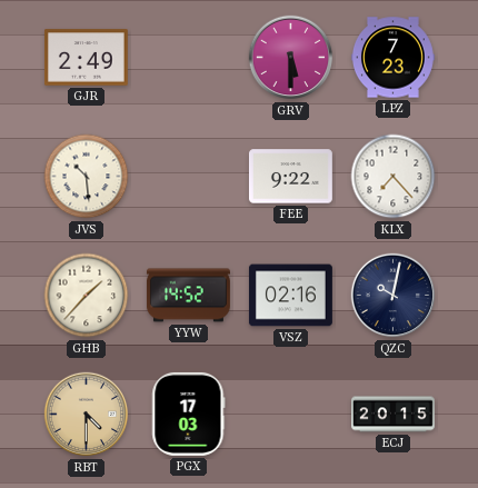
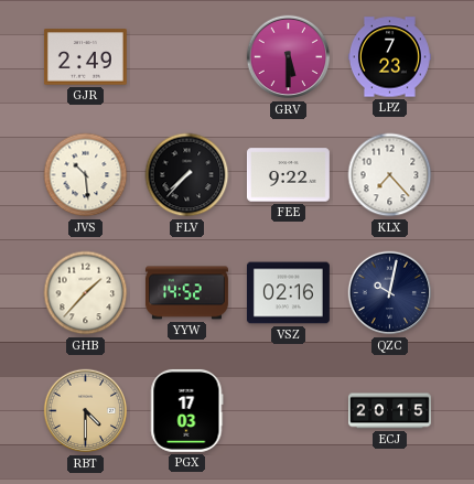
FLV: none -> 7:37 (187, 175)
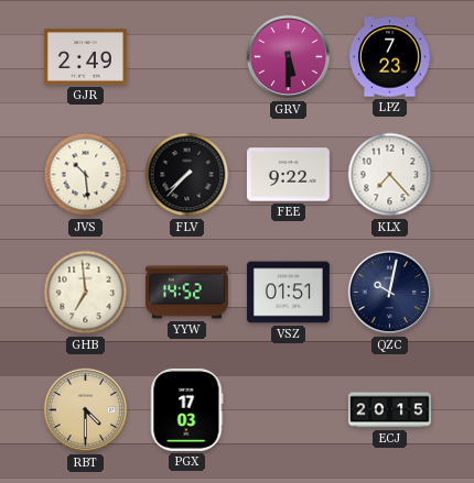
GHB: 1:37 -> 6:59 (86, 293)
VSZ: 02:16 -> 01:51 (288, 293)
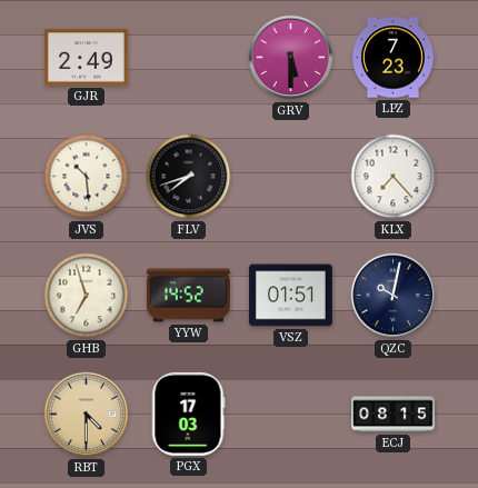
FLV: 7:37 -> 7:42 (189, 177)
FEE: 9:22 -> none (288, 175)
GHB: 6:59 -> 6:57 (87, 296)
ECJ: 20:15 -> 08:15 (394, 415)
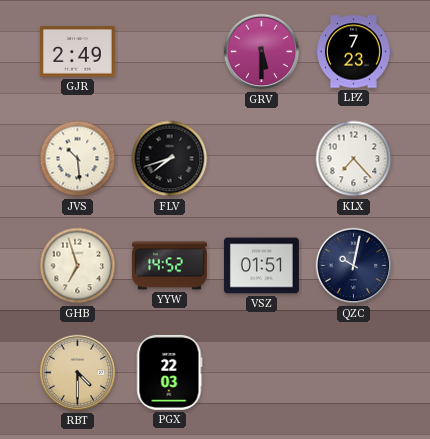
PGX: 17:03 -> 22:03 (170, 372)
ECJ: 08:15 -> none (394, 415)
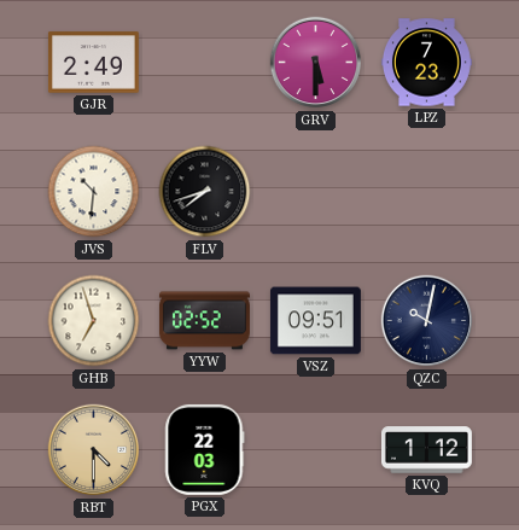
JVS: 10:29 -> 10:31 (94, 192)
KLX: 7:23 -> none (354, 159)
YYW: 14:52 -> 02:52 (204, 321)
VSZ: 01:51 -> 09:51 (315, 321)
KVQ: none -> 1:12 (426, 450)
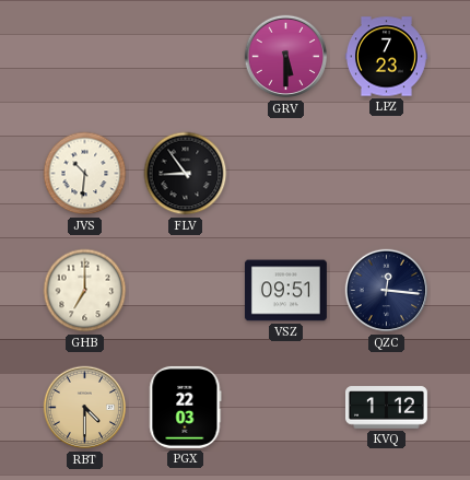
GJR: 2:49 -> none (93, 63)
FLV: 7:42 -> 8:54 (186, 174)
GHB: 6:57 -> 7:00 (85, 291)
YYW: 02:52 -> none (204, 321)
QZC: 10:02 -> 12:16 (387, 291)
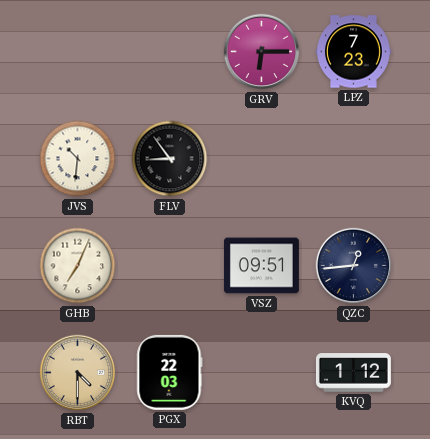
GRV: 5:30 -> 6:15 (262, 52)
GHB: 7:00 -> 7:04 (78, 266)
QZC: 12:16 -> 12:44 (354, 266)
